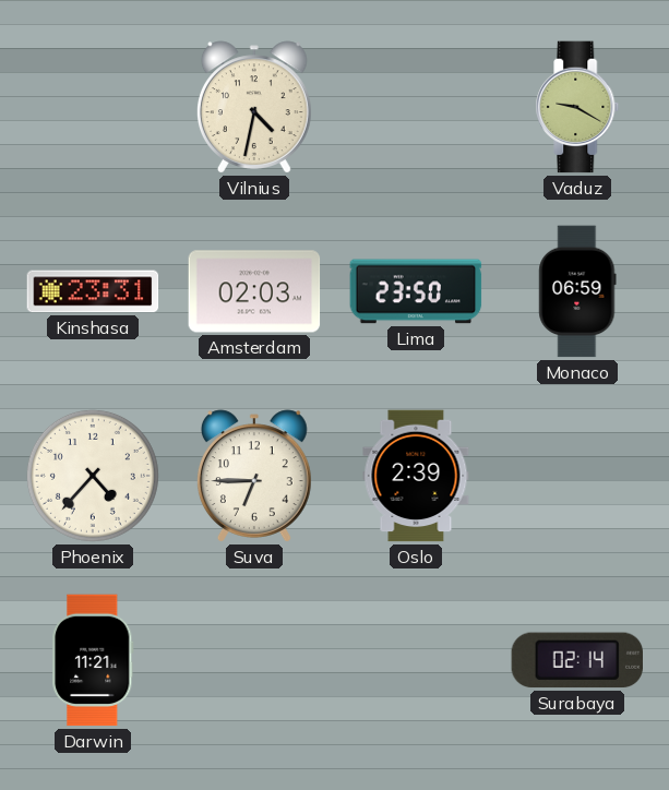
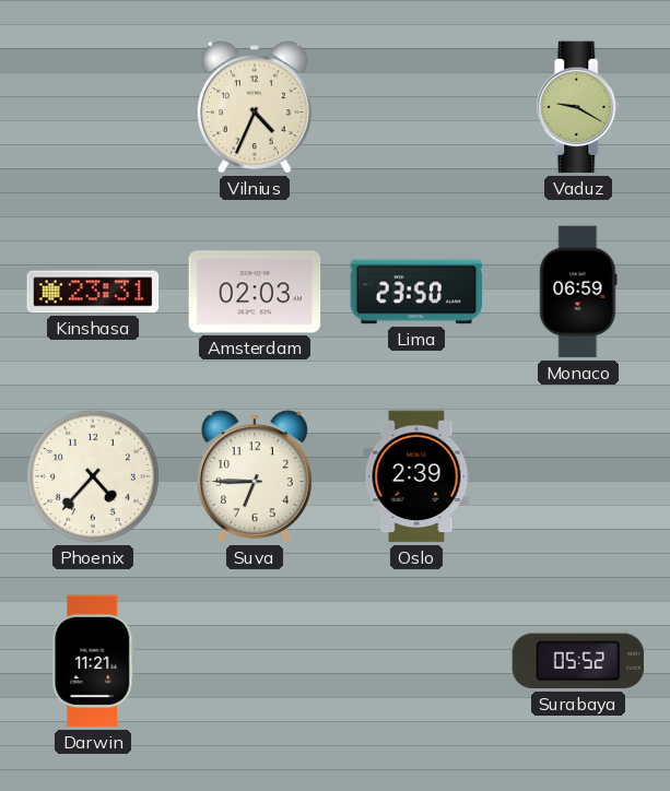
Vilnius: 4:32 -> 4:34 (255, 107)
Surabaya: 02:14 -> 05:52 (577, 661)
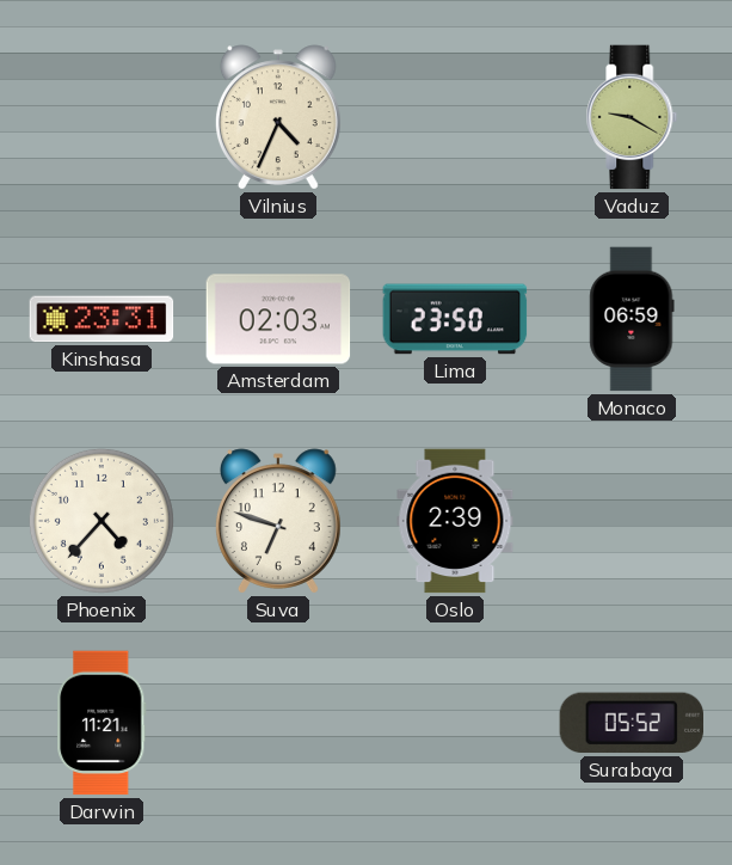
Suva: 6:45 -> 6:48 (278, 521)
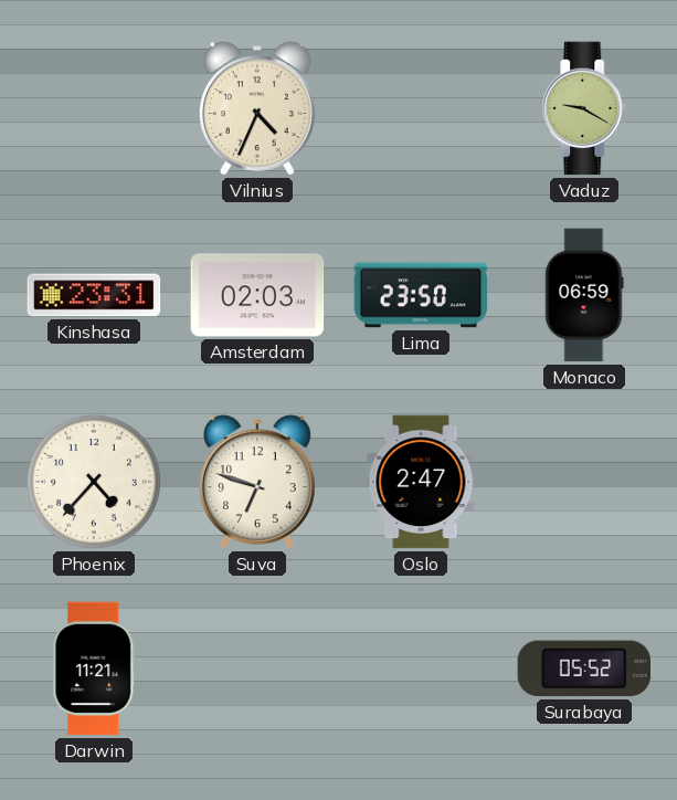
Oslo: 2:39 -> 2:47 (421, 482)
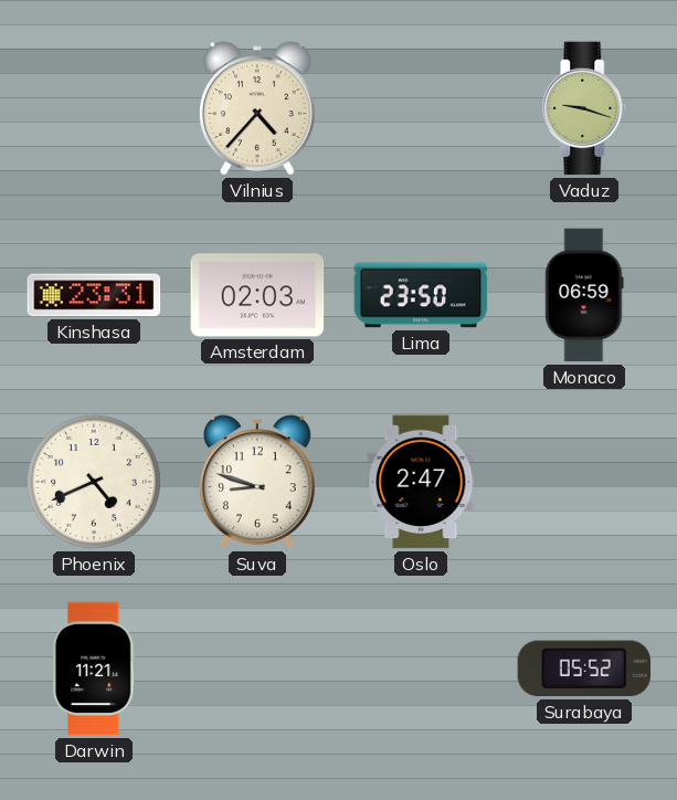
Vilnius: 4:34 -> 4:37 (257, 108)
Vaduz: 9:20 -> 9:18 (584, 108)
Phoenix: 4:37 -> 4:41 (94, 482)
Suva: 6:48 -> 8:48 (257, 482)
